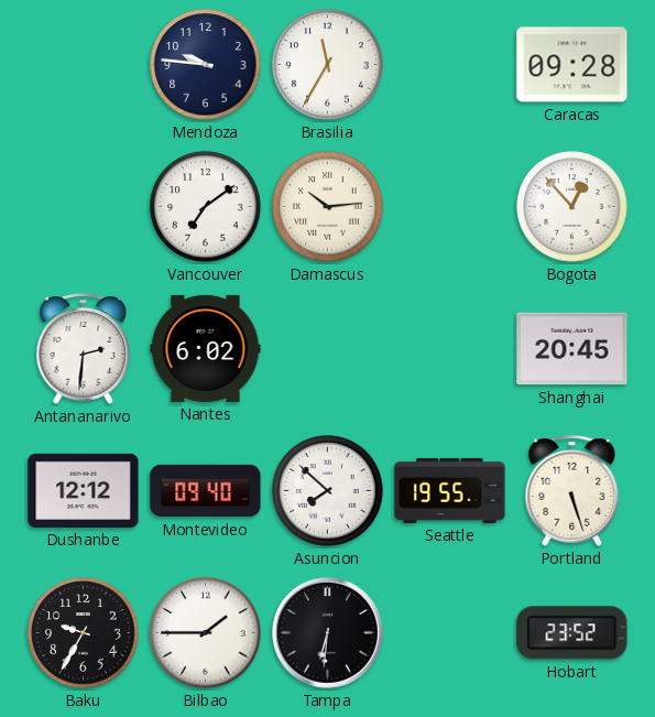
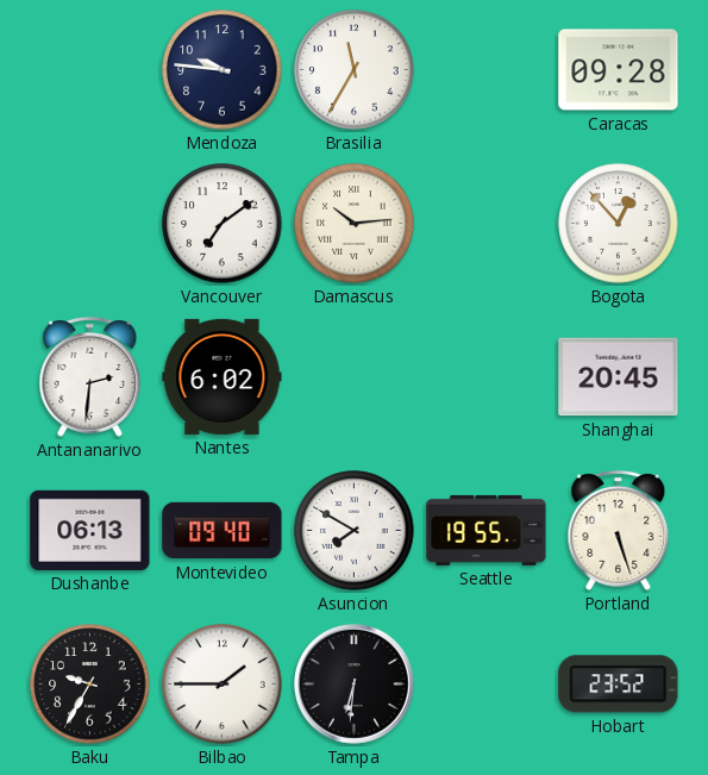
Dushanbe: 12:12 -> 06:13 (90, 530)
Asuncion: 7:52 -> 7:50 (355, 531)
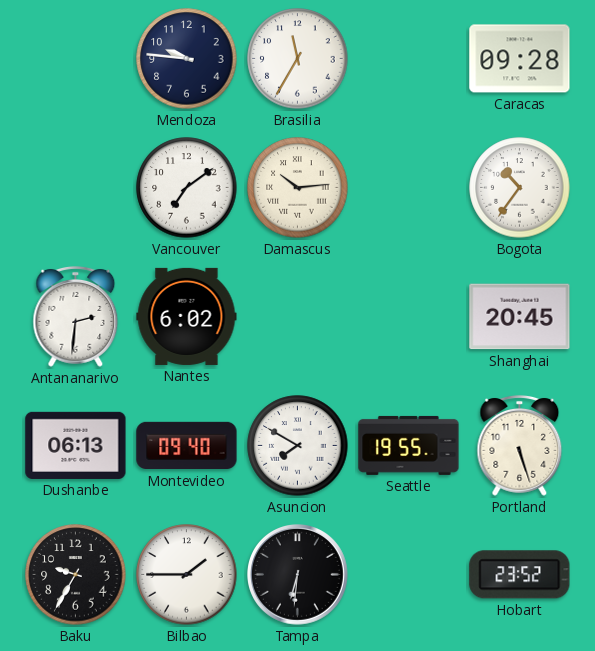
Bogota: 12:53 -> 10:36 (520, 188)
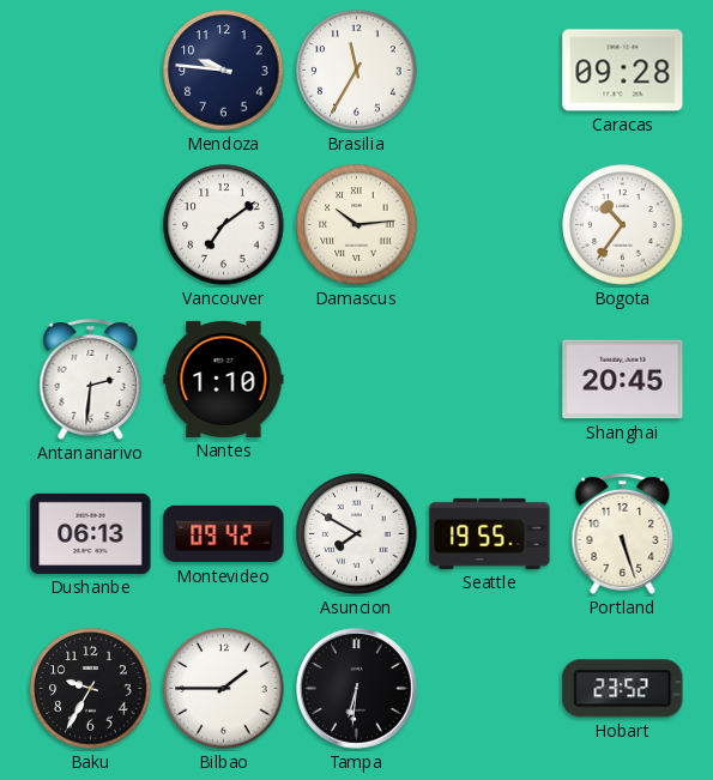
Nantes: 6:02 -> 1:10 (224, 379)
Montevideo: 09:40 -> 09:42 (224, 534)
